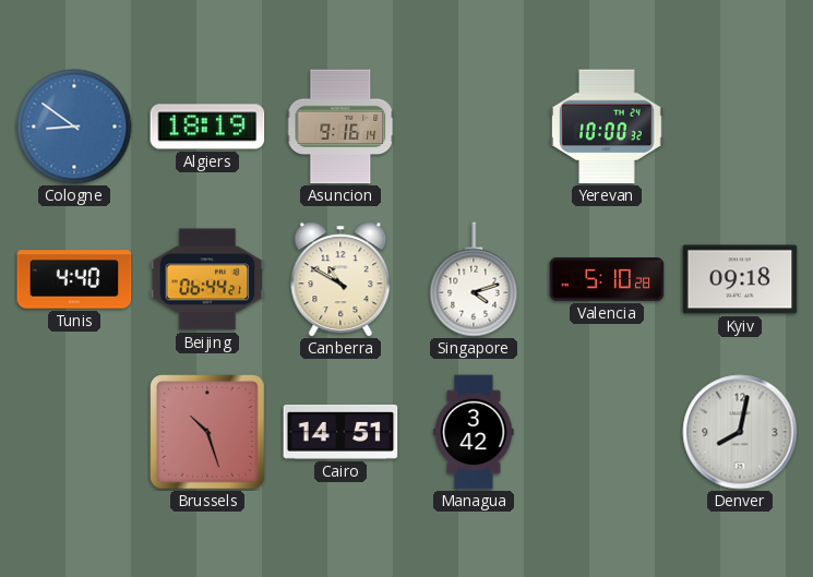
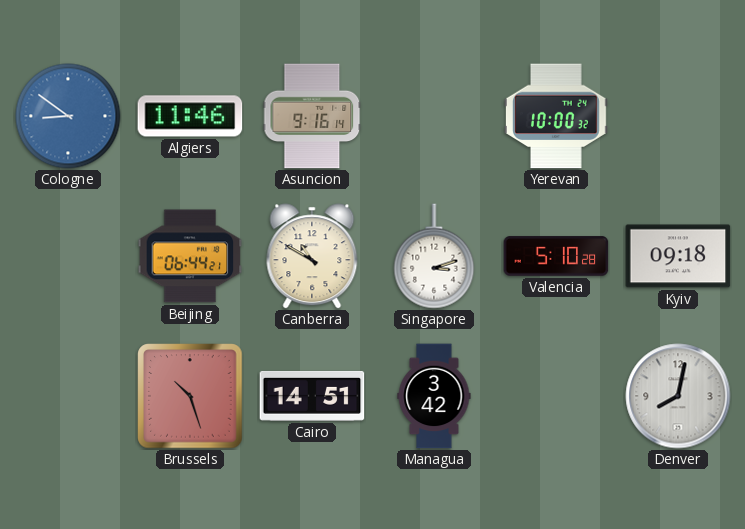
Algiers: 18:19 -> 11:46 (190, 116)
Tunis: 4:40 -> none (74, 279)
Singapore: 4:12 -> 3:12 (434, 256)
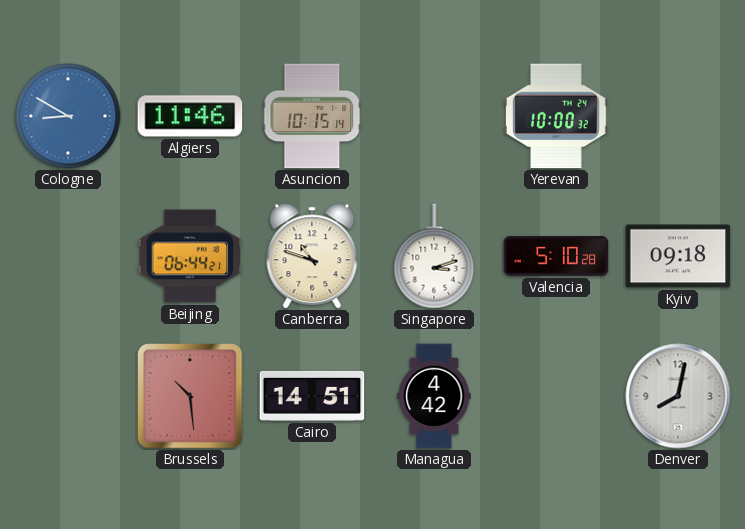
Cologne: 8:51 -> 8:50 (68, 116)
Asuncion: 9:16 -> 10:15 (312, 116)
Canberra: 10:50 -> 10:48 (312, 256)
Brussels: 10:27 -> 10:29 (190, 396)
Managua: 3:42 -> 4:42 (434, 396)
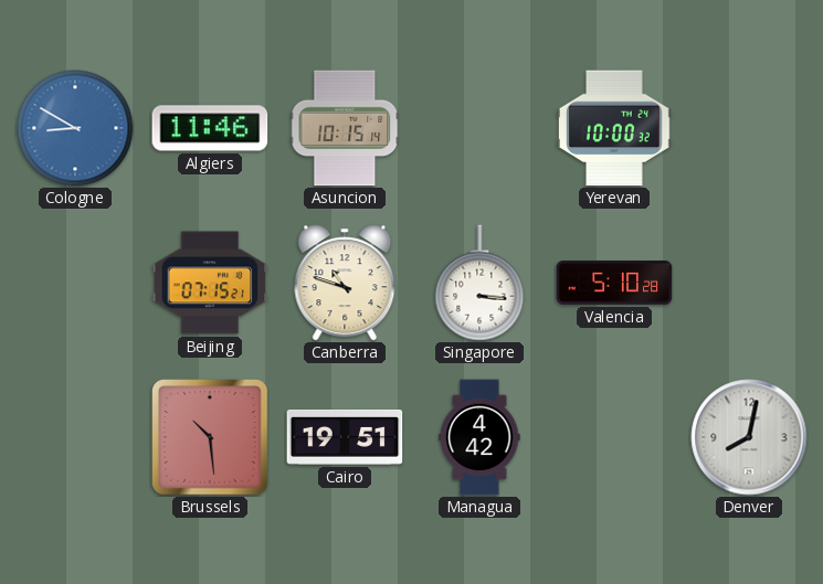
Beijing: 06:44 -> 07:15 (210, 283)
Singapore: 3:12 -> 3:16 (479, 283)
Kyiv: 09:18 -> none (678, 256)
Cairo: 14:51 -> 19:51 (345, 437)
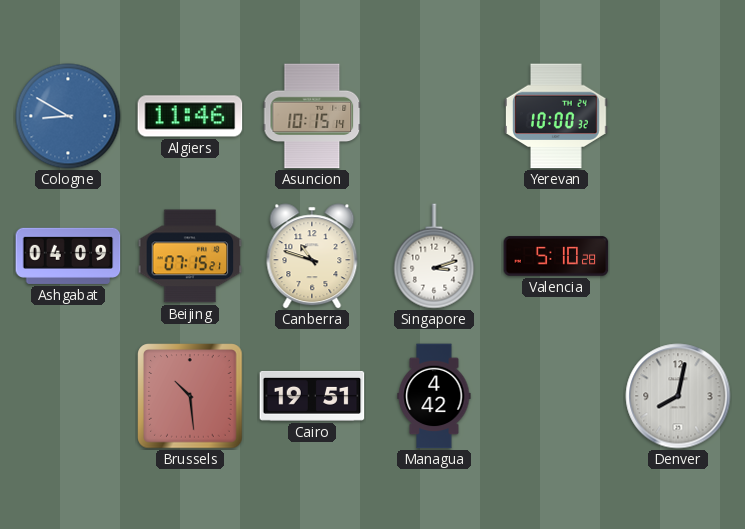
Ashgabat: none -> 04:09 (68, 256)
Singapore: 3:16 -> 3:12 (434, 256)
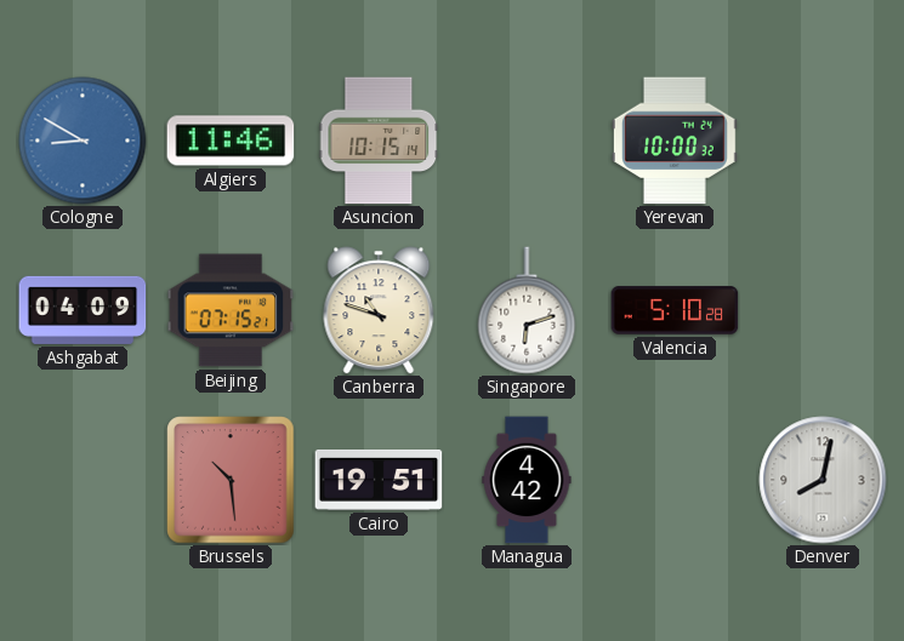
Singapore: 3:12 -> 6:12 (527, 310)
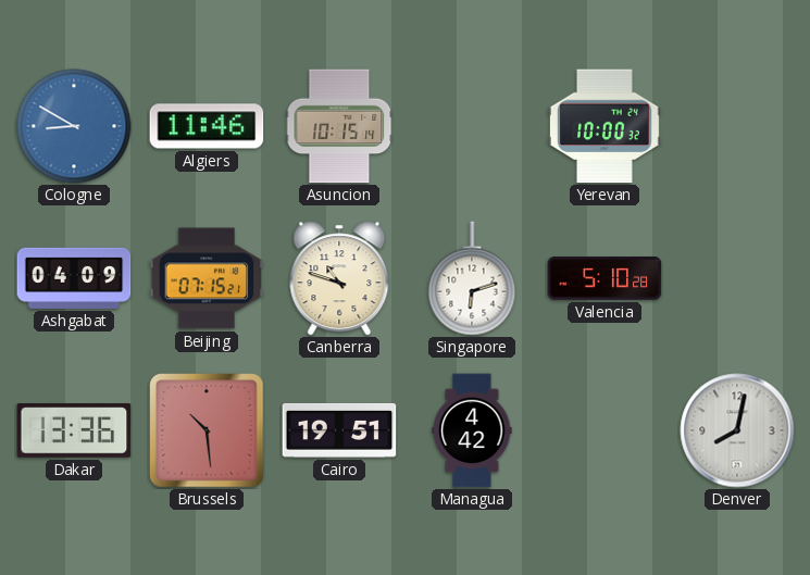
Dakar: none -> 13:36 (74, 430)
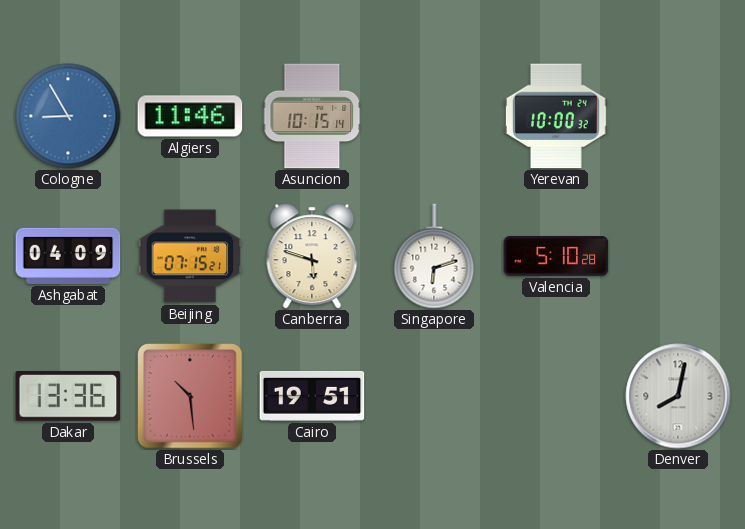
Cologne: 8:50 -> 8:55 (68, 116)
Canberra: 10:48 -> 5:48 (312, 256)
Managua: 4:42 -> none (472, 430)
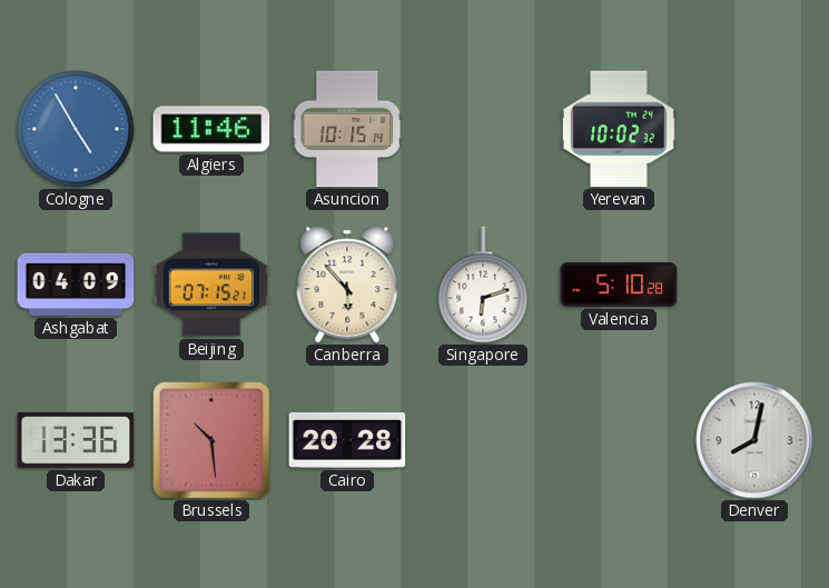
Cologne: 8:55 -> 4:55 (76, 129)
Yerevan: 10:00 -> 10:02 (620, 129)
Canberra: 5:48 -> 5:53 (347, 285)
Cairo: 19:51 -> 20:28 (347, 440)
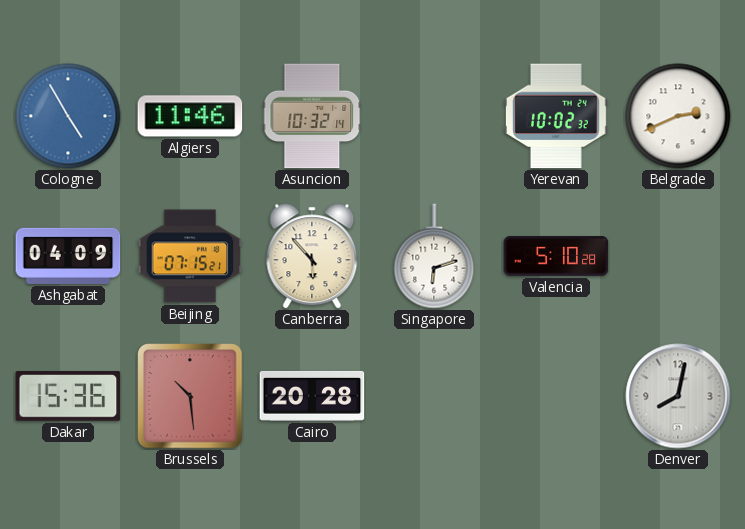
Asuncion: 10:15 -> 10:32 (312, 116)
Belgrade: none -> 2:41 (678, 116)
Dakar: 13:36 -> 15:36 (68, 396)
